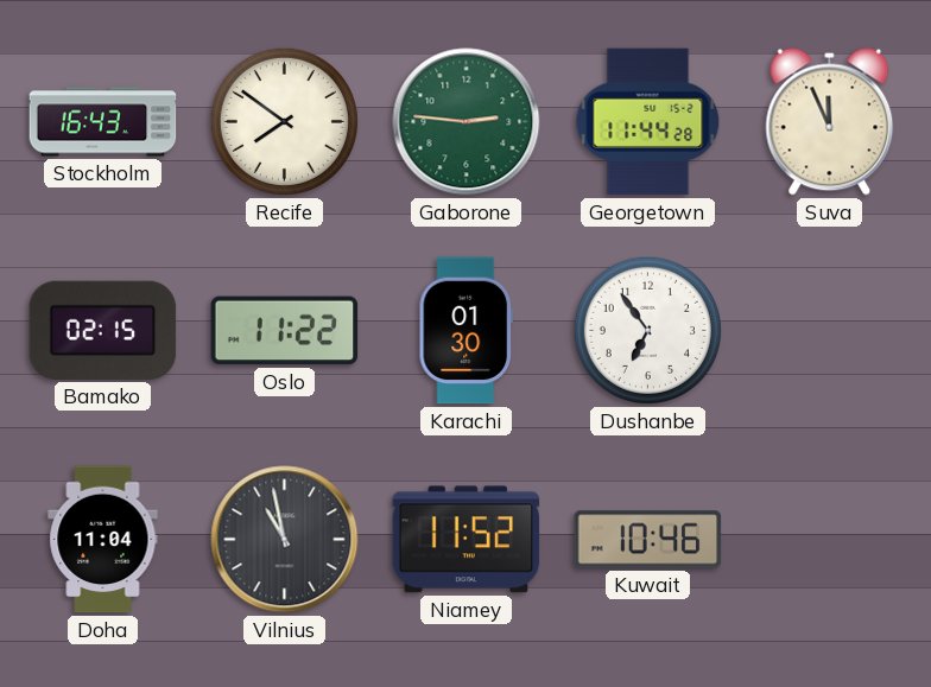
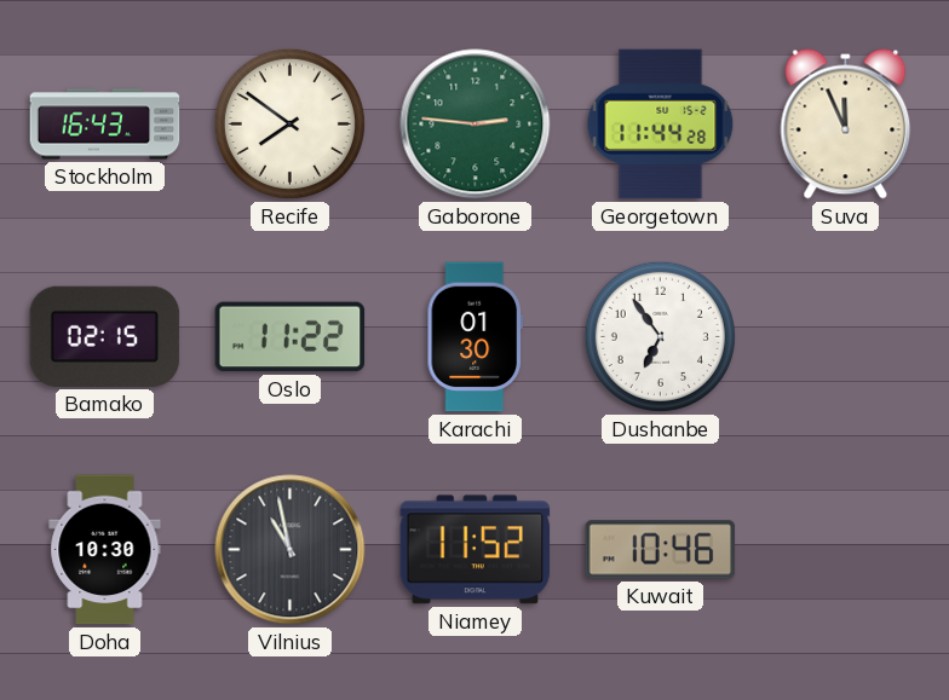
Doha: 11:04 -> 10:30 (105, 550)
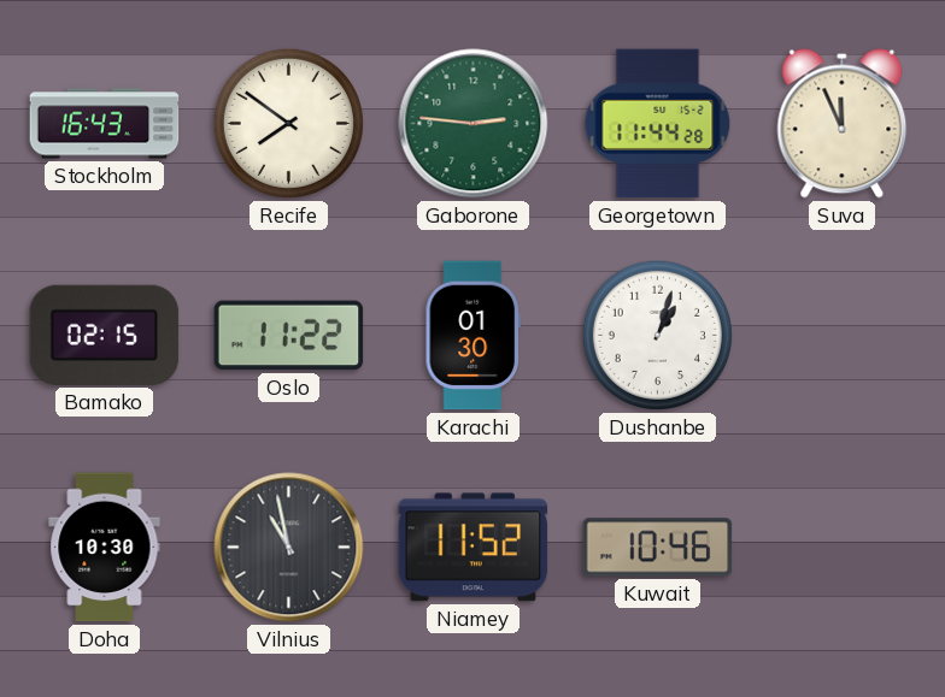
Dushanbe: 6:54 -> 1:03 (657, 335)
